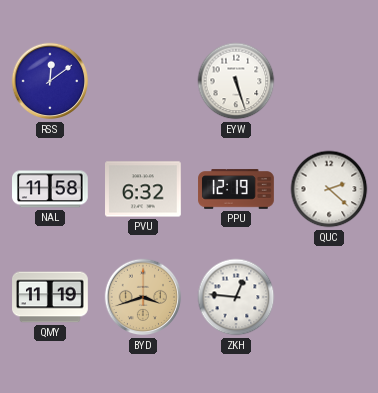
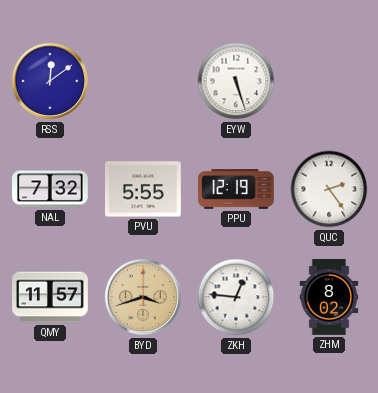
NAL: 11:58 -> 7:32 (51, 189)
PVU: 6:32 -> 5:55 (144, 189)
QUC: 2:22 -> 2:24 (329, 189)
QMY: 11:19 -> 11:57 (50, 297)
ZHM: none -> 8:02 (329, 297)
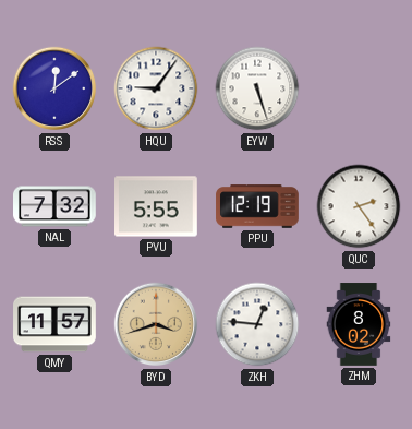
HQU: none -> 9:06 (156, 88)
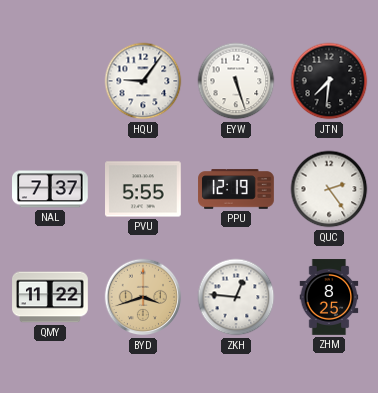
RSS: 12:09 -> none (54, 88)
JTN: none -> 7:31 (329, 81)
NAL: 7:32 -> 7:37 (51, 189)
QMY: 11:57 -> 11:22 (50, 297)
ZHM: 8:02 -> 8:25 (329, 297)
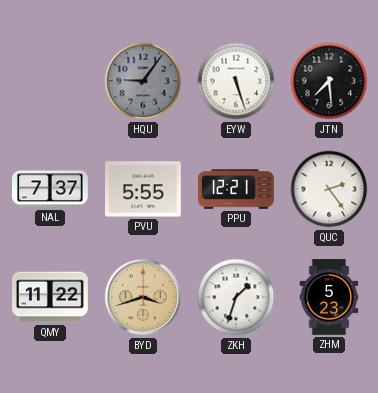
HQU dial: white -> grey (143, 81)
JTN: 7:31 -> 7:29 (329, 81)
PPU: 12:19 -> 12:21 (236, 189)
ZKH: 12:46 -> 1:33 (236, 297)
ZHM: 8:25 -> 5:23 (329, 297)
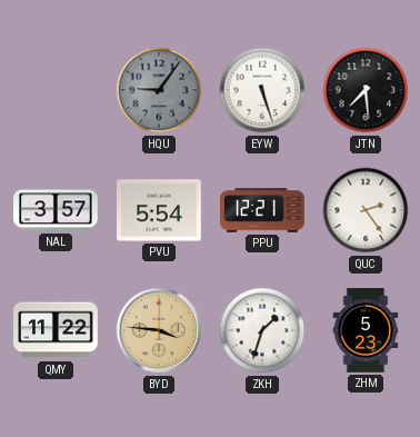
NAL: 7:37 -> 3:57 (57, 210)
PVU: 5:55 -> 5:54 (160, 210)
BYD: 3:42 -> 3:46 (159, 330)
